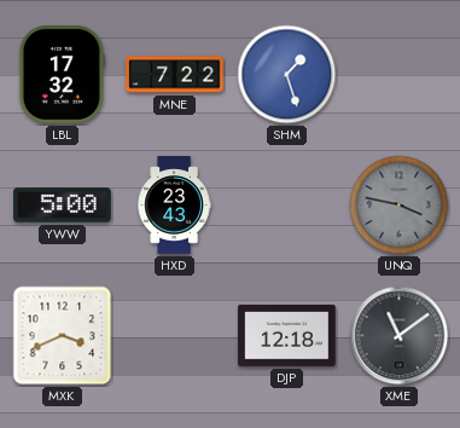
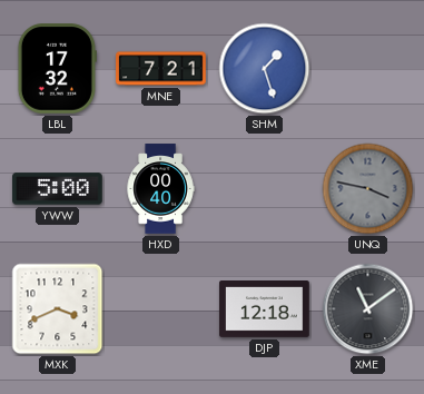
MNE: 7:22 -> 7:21 (161, 69)
HXD: 23:43 -> 00:40 (160, 189)
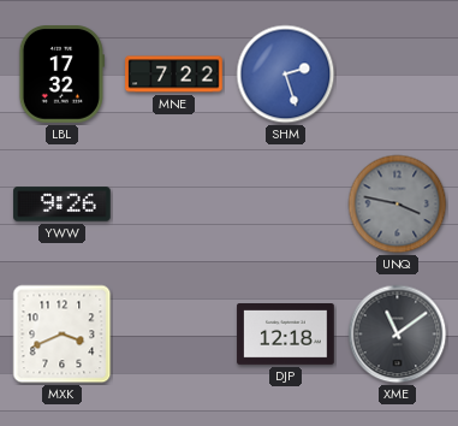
MNE: 7:21 -> 7:22 (174, 75)
SHM: 1:27 -> 2:27 (286, 75)
YWW: 5:00 -> 9:26 (63, 205)
HXD: 00:40 -> none (160, 189)
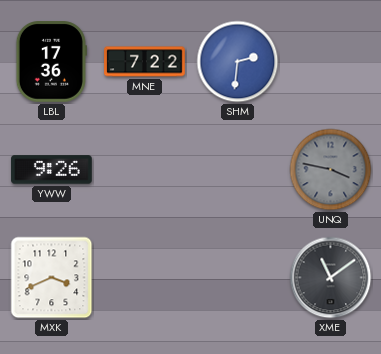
LBL: 17:32 -> 17:36 (51, 62)
SHM: 2:27 -> 2:31 (238, 62)
DJP: 12:18 -> none (286, 335)
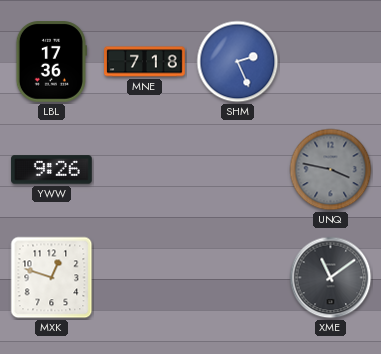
MNE: 7:22 -> 7:18 (145, 62)
SHM: 2:31 -> 2:26 (238, 62)
MXK: 3:41 -> 12:48 (52, 278)
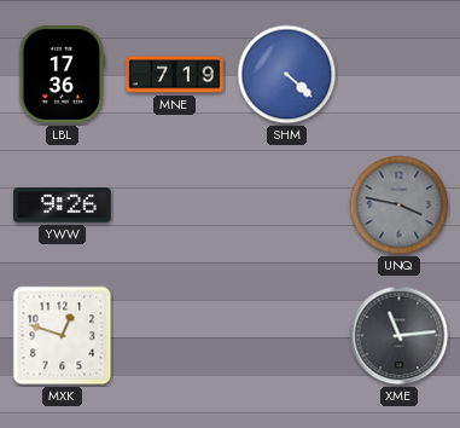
MNE: 7:18 -> 7:19 (175, 75)
SHM: 2:26 -> 4:22 (287, 75)
XME: 11:09 -> 11:14 (400, 336)
